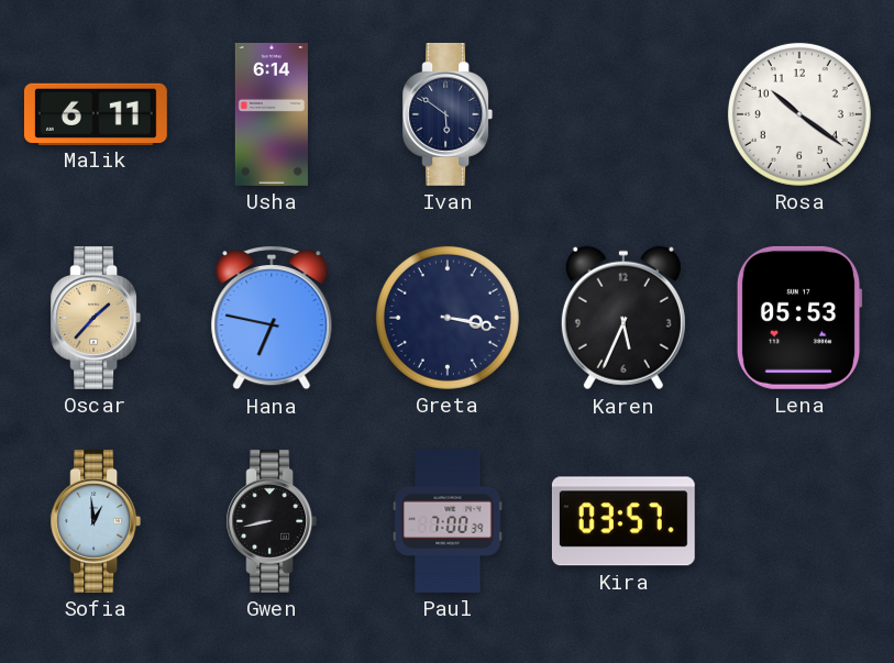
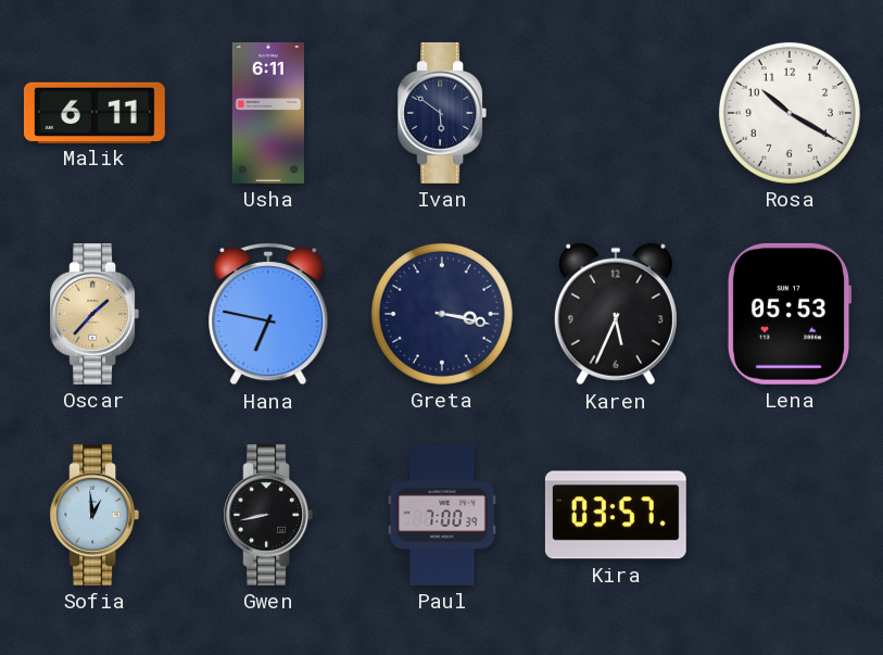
Usha: 6:14 -> 6:11 (268, 113)
Rosa: 10:21 -> 10:20 (790, 113)
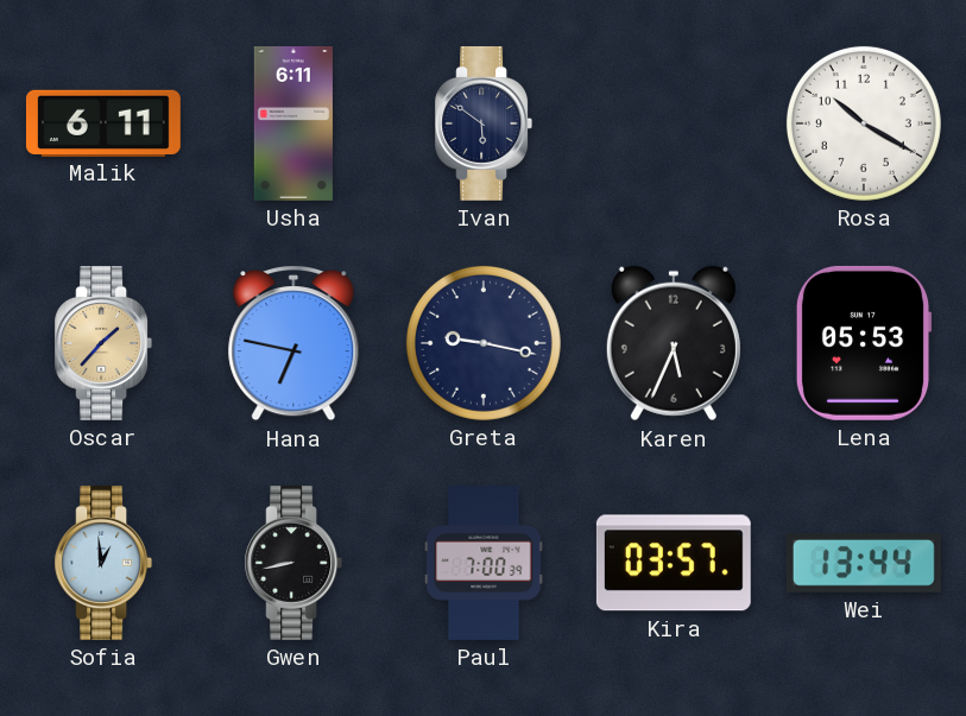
Greta: 3:17 -> 9:17 (484, 343)
Wei: none -> 13:44 (864, 563)
